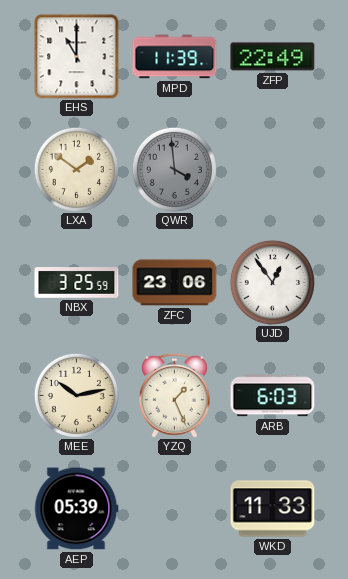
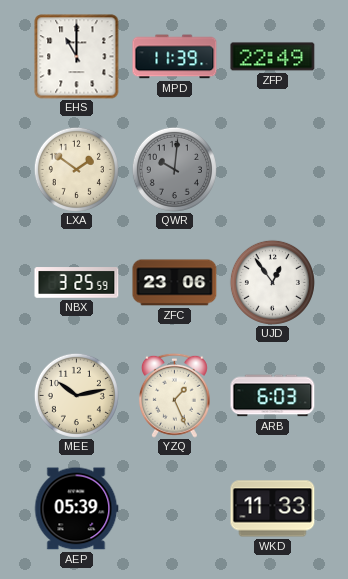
QWR: 3:59 -> 10:01 (174, 169)
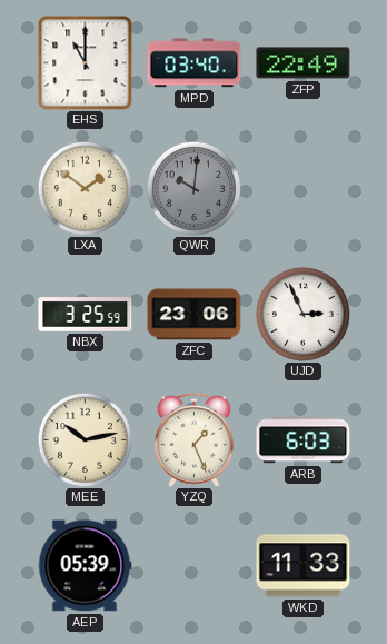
MPD: 11:39 -> 03:40 (195, 63)
UJD: 12:54 -> 2:56 (302, 314)
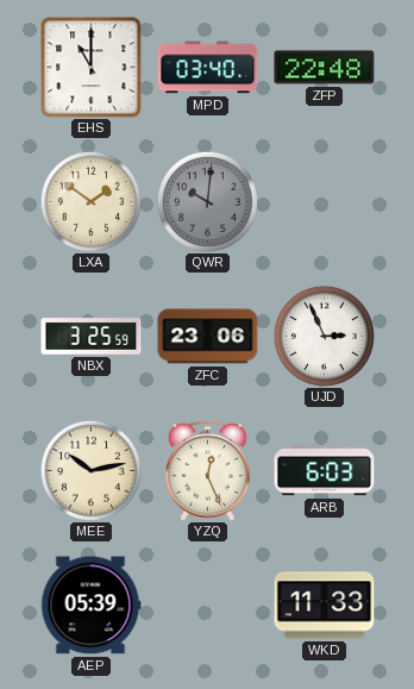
ZFP: 22:49 -> 22:48 (325, 68)
YZQ: 1:26 -> 12:26 (207, 470)
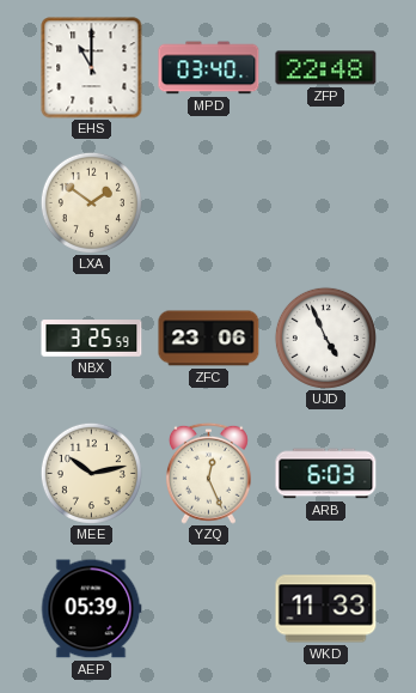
QWR: 10:01 -> none (207, 201)
UJD: 2:56 -> 4:56 (325, 338)
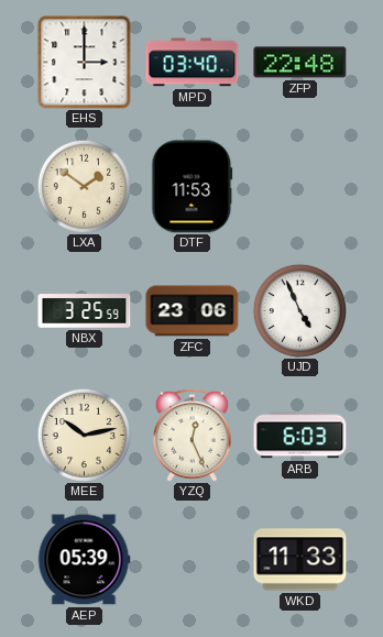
EHS: 11:00 -> 3:00 (85, 63)
DTF: none -> 11:53 (193, 187)
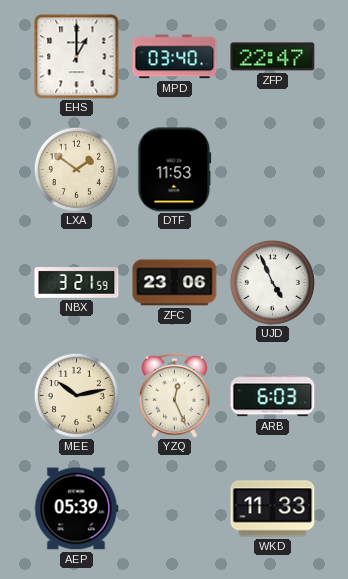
EHS: 3:00 -> 1:00 (77, 57)
ZFP: 22:48 -> 22:47 (273, 57)
NBX: 3:25 -> 3:21 (77, 283)
